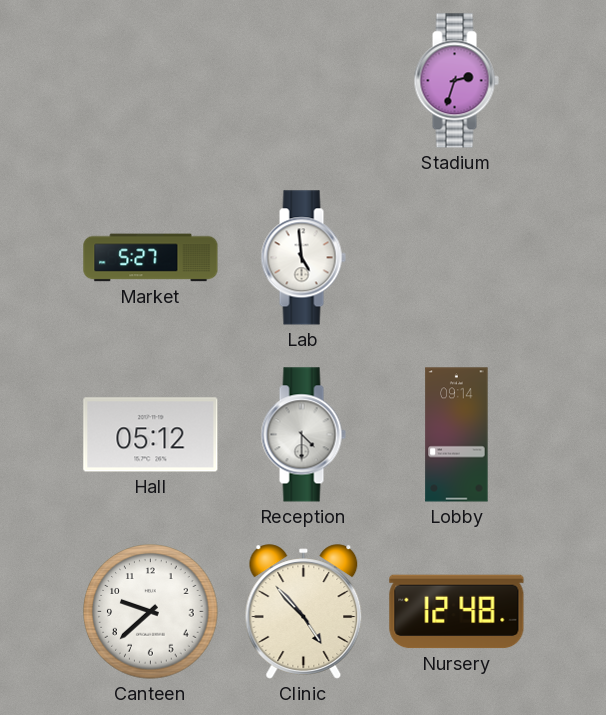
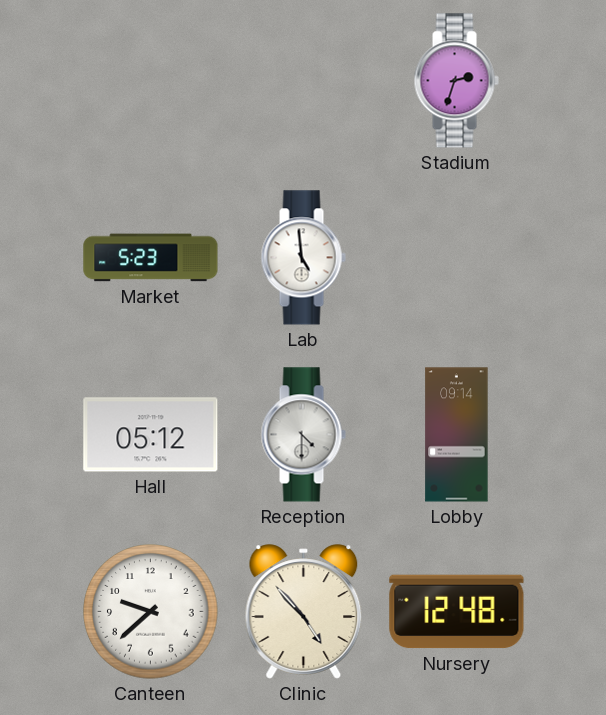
Market: 5:27 -> 5:23 (151, 258)
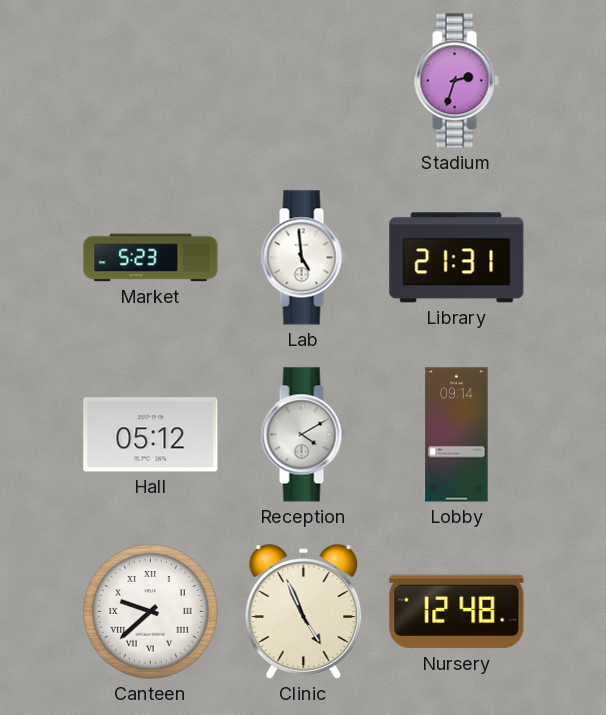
Library: none -> 21:31 (457, 258)
Reception: 4:30 -> 4:10 (303, 435)
Canteen numerals: Arabic -> Roman (151, 612)
Clinic: 4:53 -> 4:56 (304, 612)
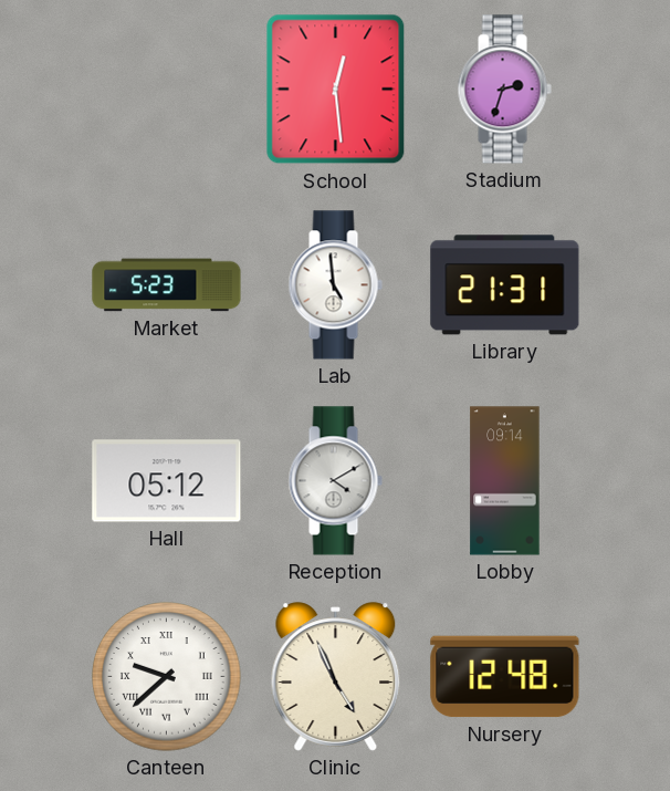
School: none -> 12:29 (336, 90)
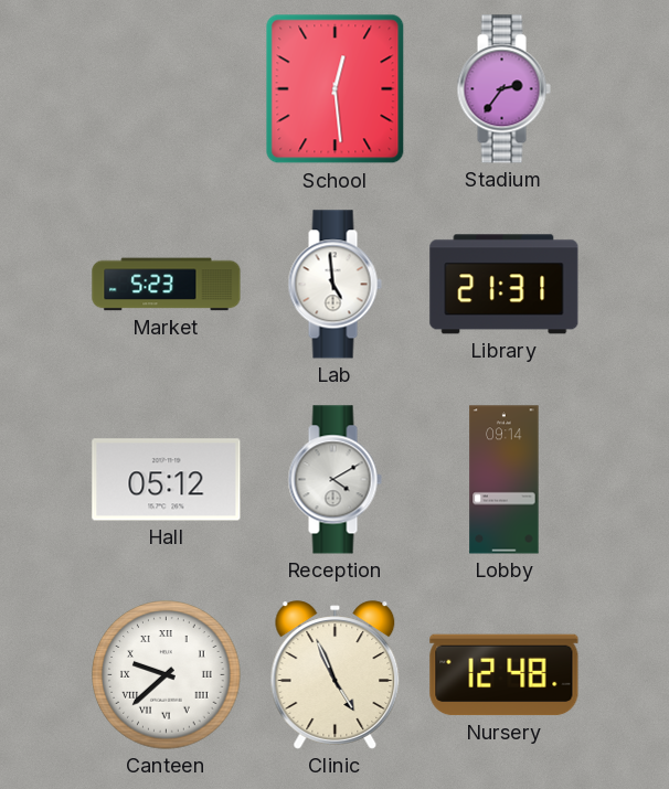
Stadium: 2:33 -> 2:36 (503, 89)
